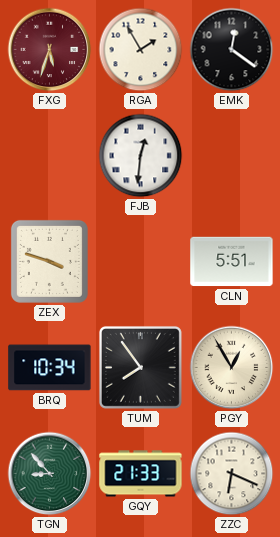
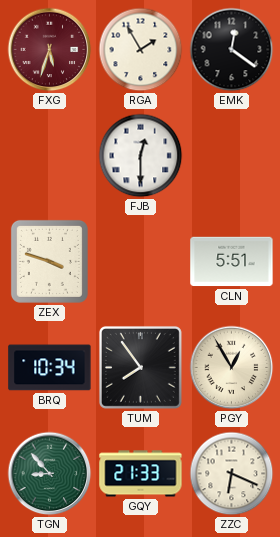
FJB: 12:31 -> 12:30 (141, 156)
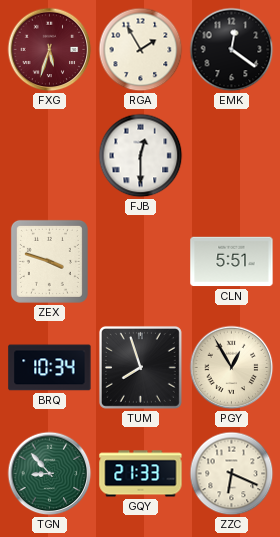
TUM: 7:54 -> 7:57 (140, 367)
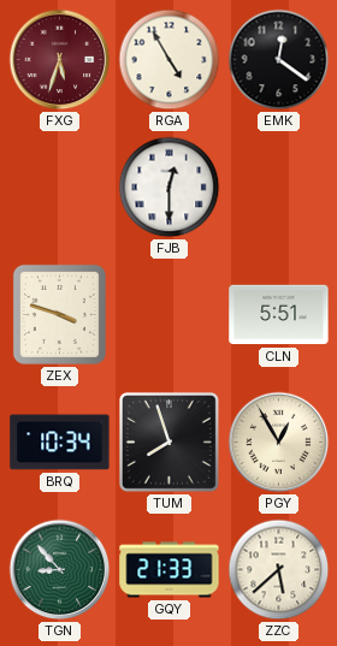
RGA: 1:55 -> 4:55 (170, 60)
ZZC: 6:19 -> 5:38 (279, 570)
